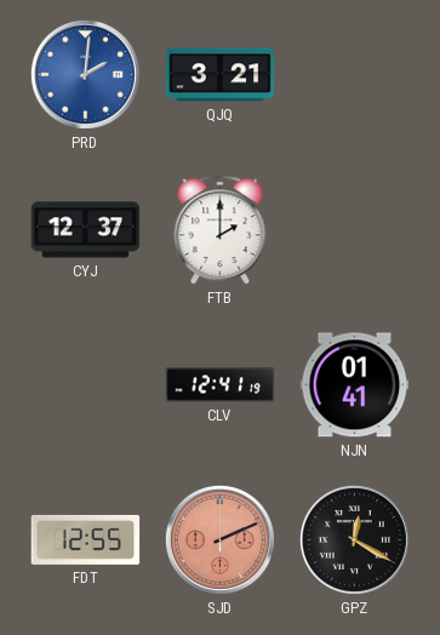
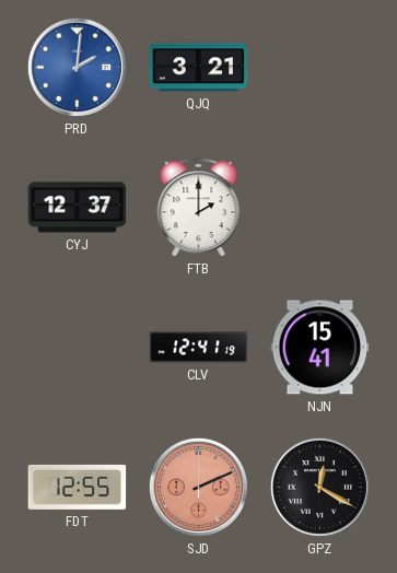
NJN: 01:41 -> 15:41 (320, 348)
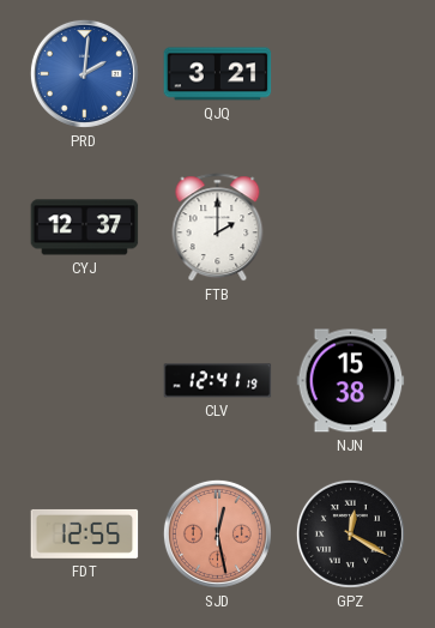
NJN: 15:41 -> 15:38 (351, 381)
SJD: 2:11 -> 12:28 (217, 533)
